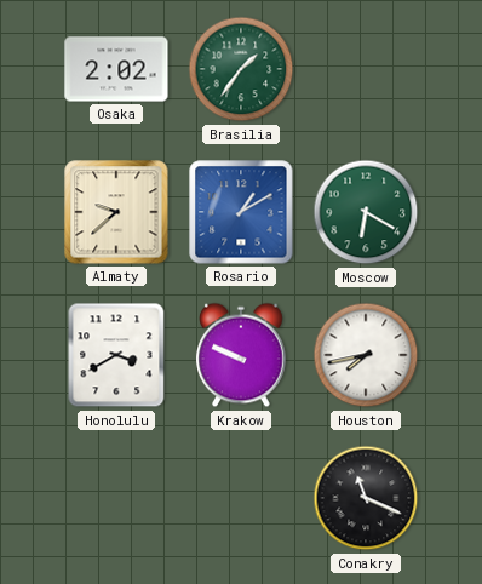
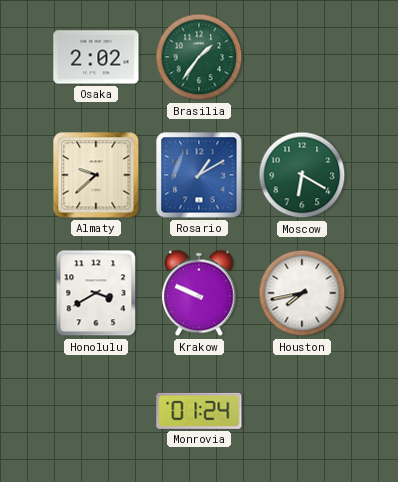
Monrovia: none -> 01:24 (199, 411)
Conakry: 11:19 -> none (366, 498)
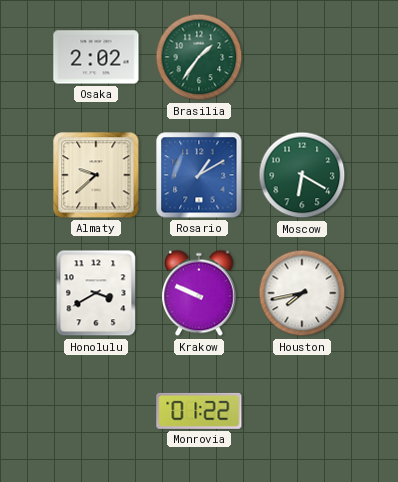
Monrovia: 01:24 -> 01:22 (199, 411)
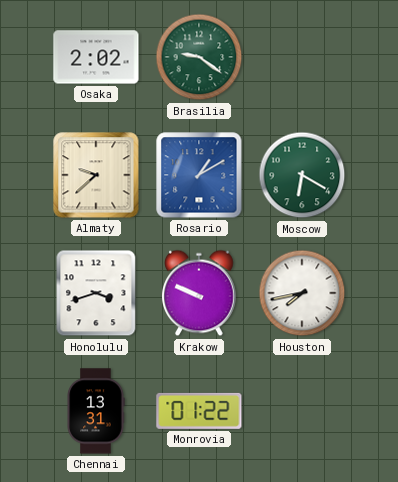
Brasilia: 1:36 -> 9:21 (199, 57)
Honolulu: 3:40 -> 3:42 (96, 293)
Chennai: none -> 13:31 (96, 411)
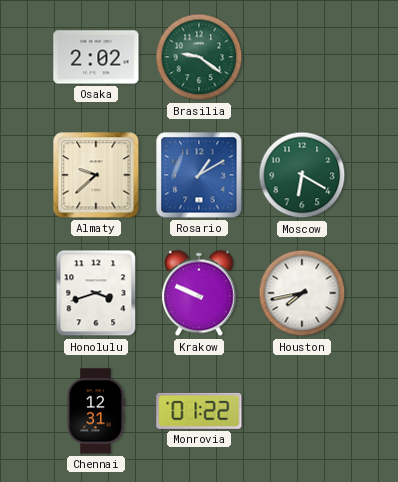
Chennai: 13:31 -> 12:31 (96, 411)
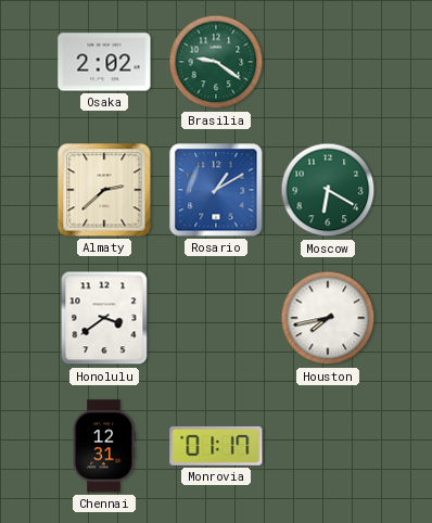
Almaty: 9:38 -> 2:38 (104, 190)
Honolulu: 3:42 -> 3:39 (104, 318)
Krakow: 9:49 -> none (200, 293)
Monrovia: 01:22 -> 01:17 (216, 446)
